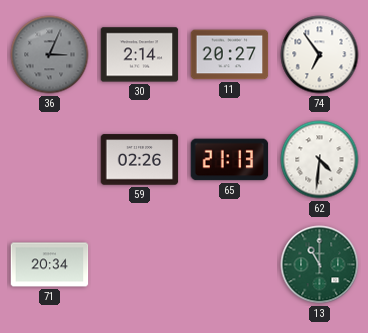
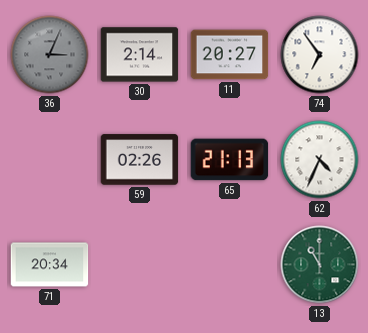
62: 4:31 -> 4:34 (320, 160)
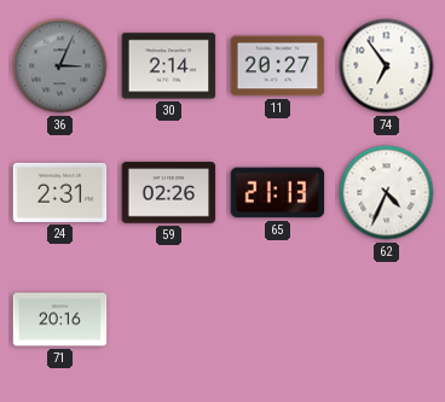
24: none -> 2:31 (60, 192)
71: 20:34 -> 20:16 (60, 320)
13: 11:00 -> none (320, 265)
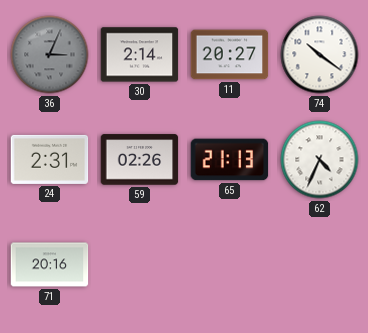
74: 6:54 -> 10:21 (320, 55)
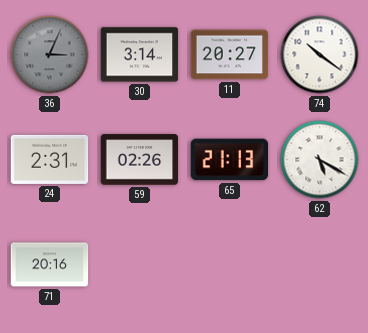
30: 2:14 -> 3:14 (140, 55)
62: 4:34 -> 5:20 (320, 160)
